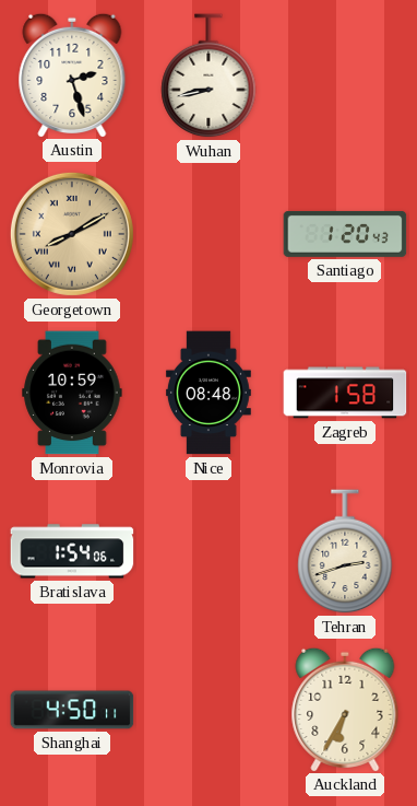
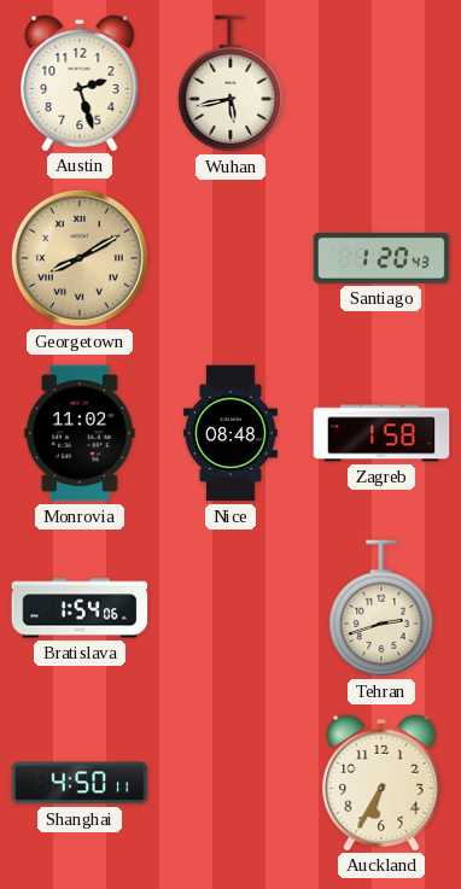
Wuhan: 8:43 -> 5:43 (230, 84)
Monrovia: 10:59 -> 11:02 (80, 433)
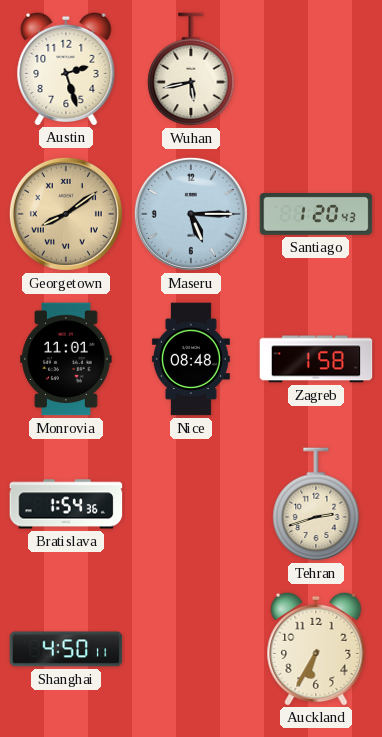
Georgetown: 8:10 -> 8:09 (66, 214)
Maseru: none -> 5:15 (191, 214)
Monrovia: 11:02 -> 11:01 (66, 359)
Bratislava: 1:54:06 -> 1:54:36 (66, 504)
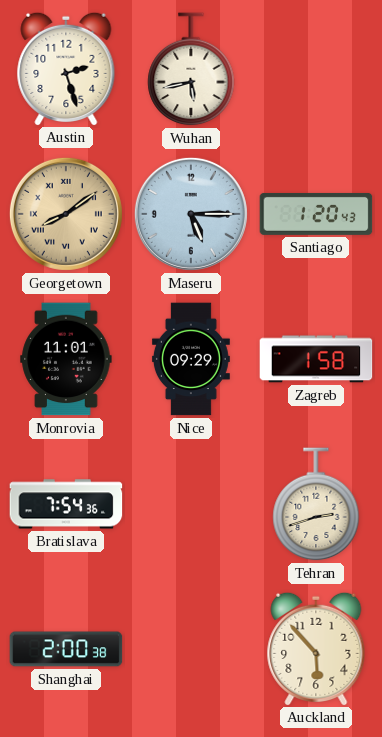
Nice: 08:48 -> 09:29 (191, 359)
Bratislava: 1:54 -> 7:54 (66, 504)
Shanghai: 4:50 -> 2:00 (66, 649)
Auckland: 6:35 -> 5:53 (316, 648)
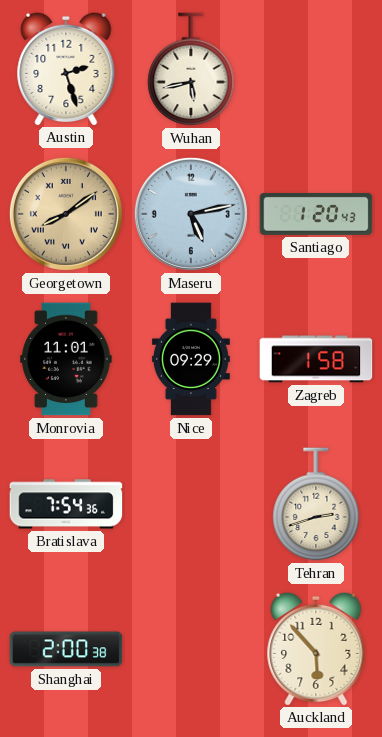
Maseru: 5:15 -> 5:13 (191, 214)
